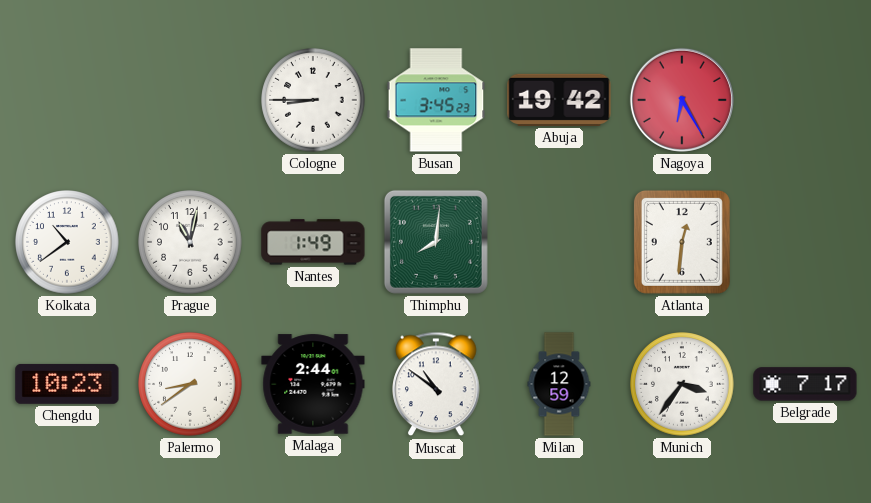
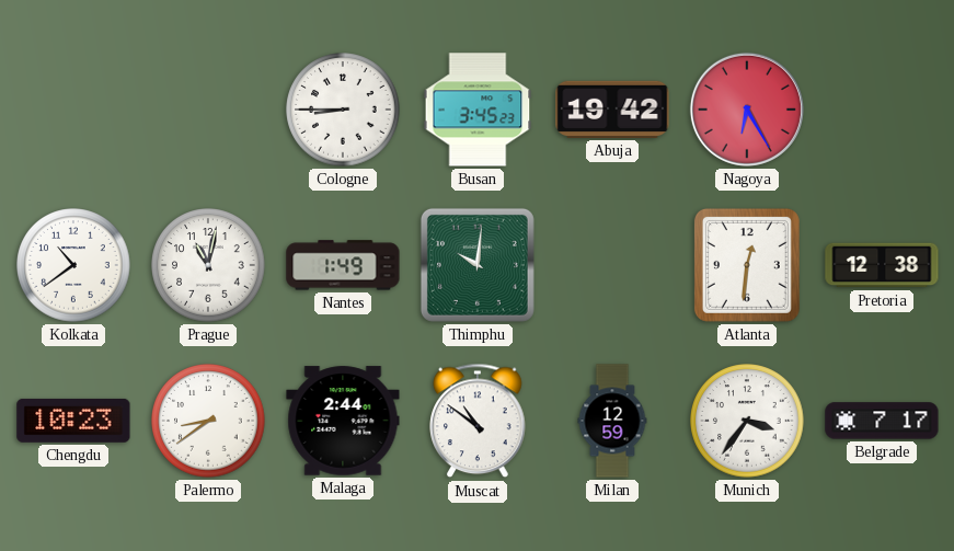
Thimphu: 8:01 -> 10:01 (478, 265)
Pretoria: none -> 12:38 (882, 265)
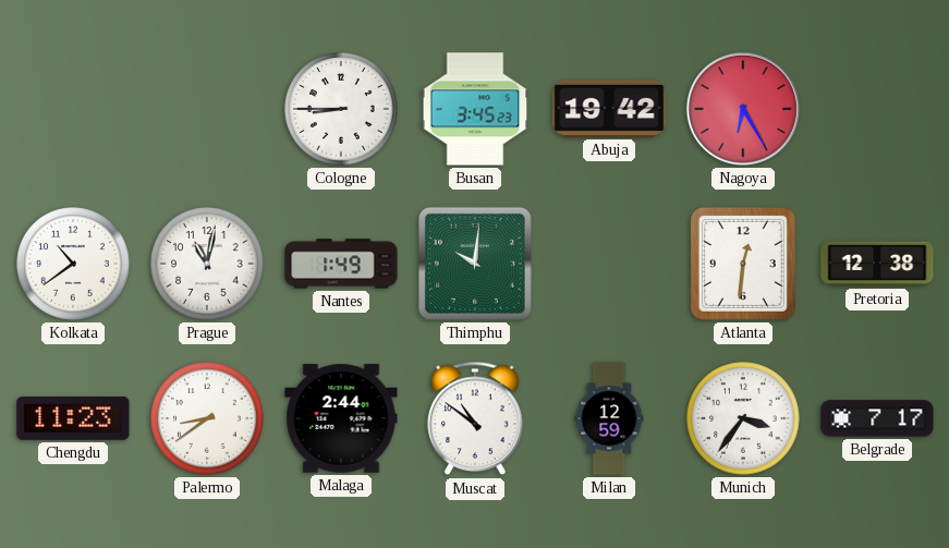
Chengdu: 10:23 -> 11:23 (73, 418)
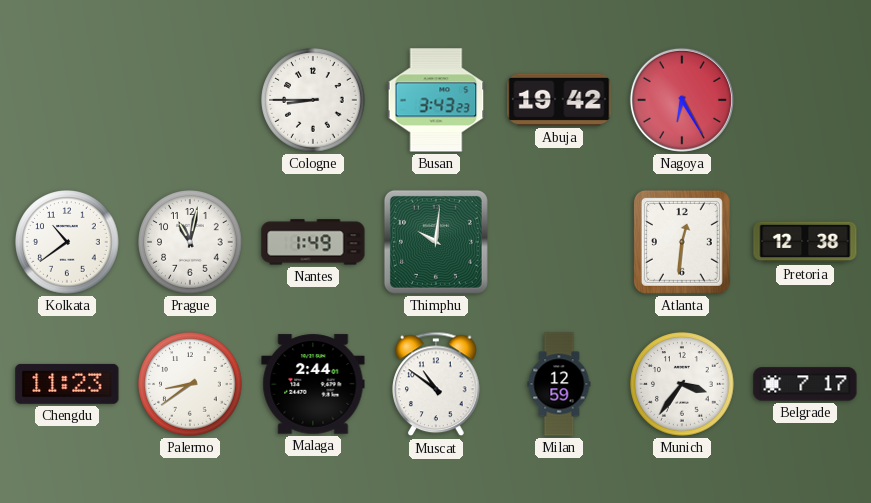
Busan: 3:45 -> 3:43 (436, 100)
